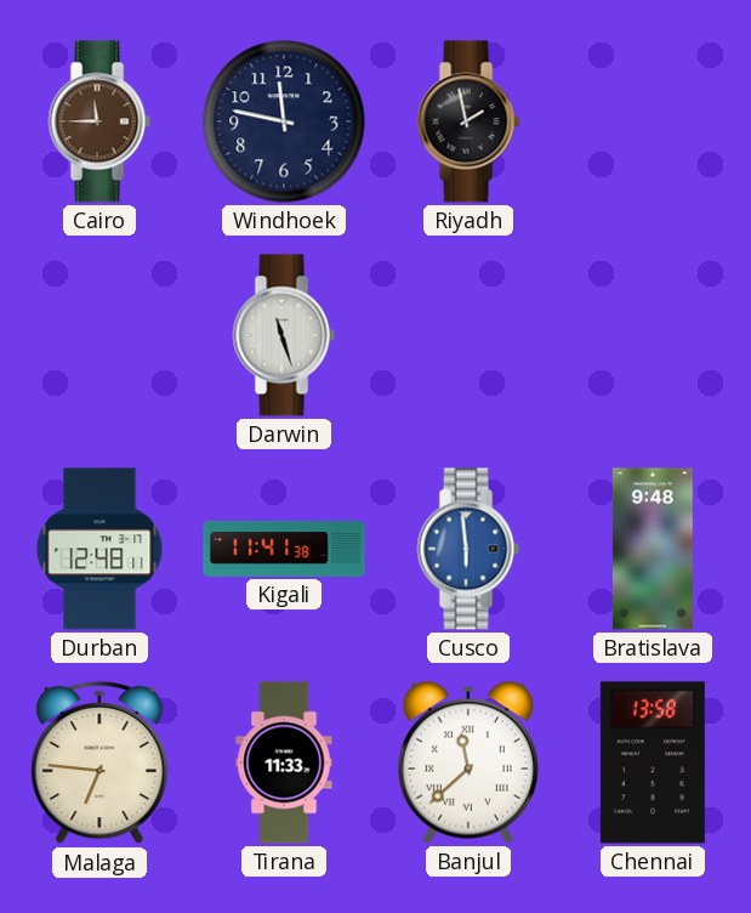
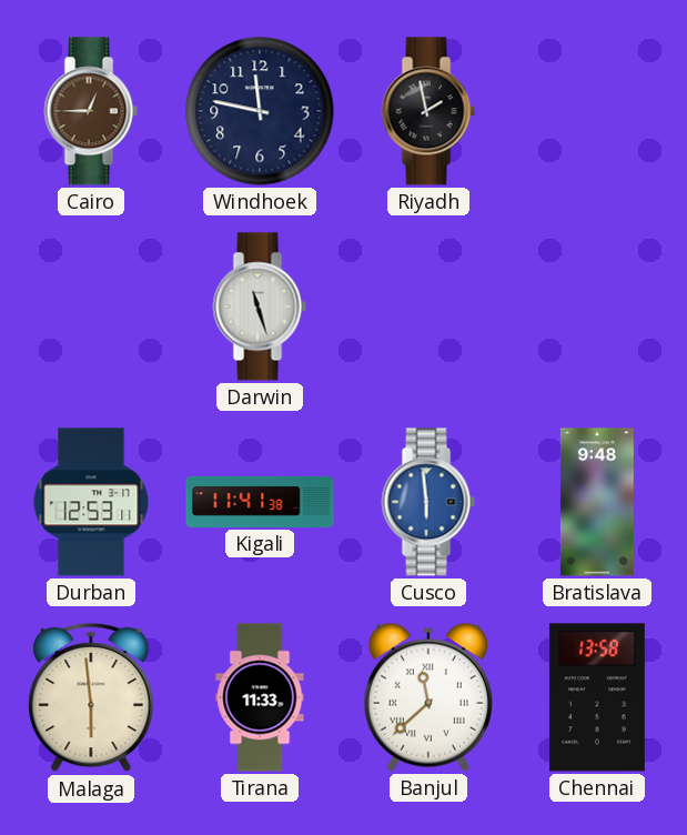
Cairo: 11:45 -> 12:45 (91, 111)
Durban: 12:48 -> 12:53 (91, 502)
Malaga: 6:46 -> 5:59 (91, 697)
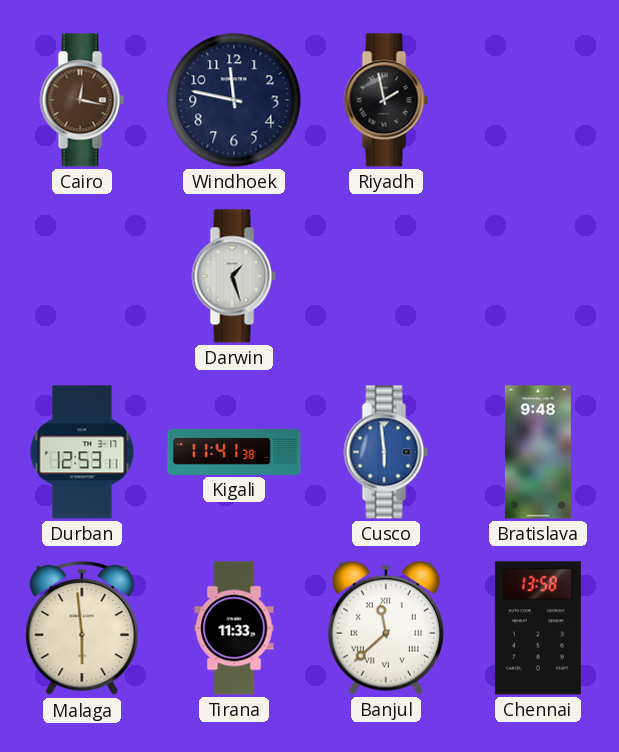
Cairo: 12:45 -> 12:17 (82, 100)
Darwin: 11:27 -> 1:27 (234, 276)
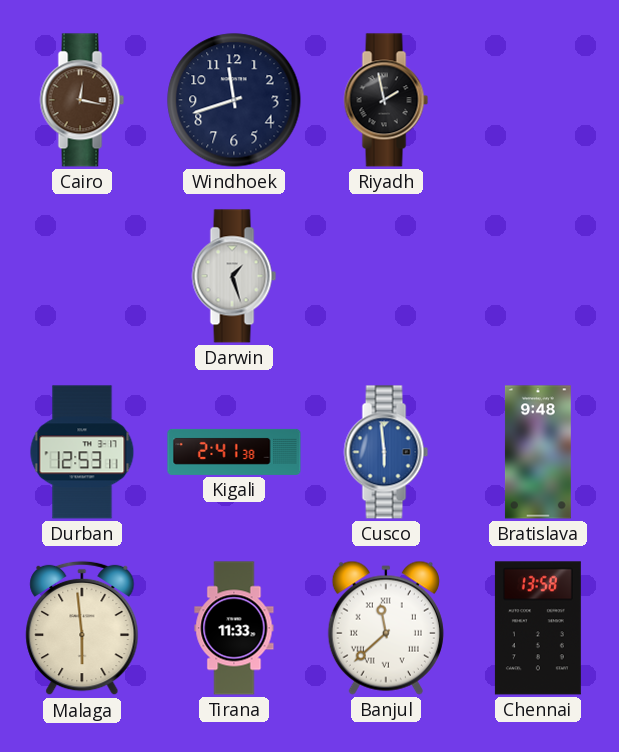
Windhoek: 11:47 -> 11:42 (234, 100)
Kigali: 11:41 -> 2:41 (234, 452)
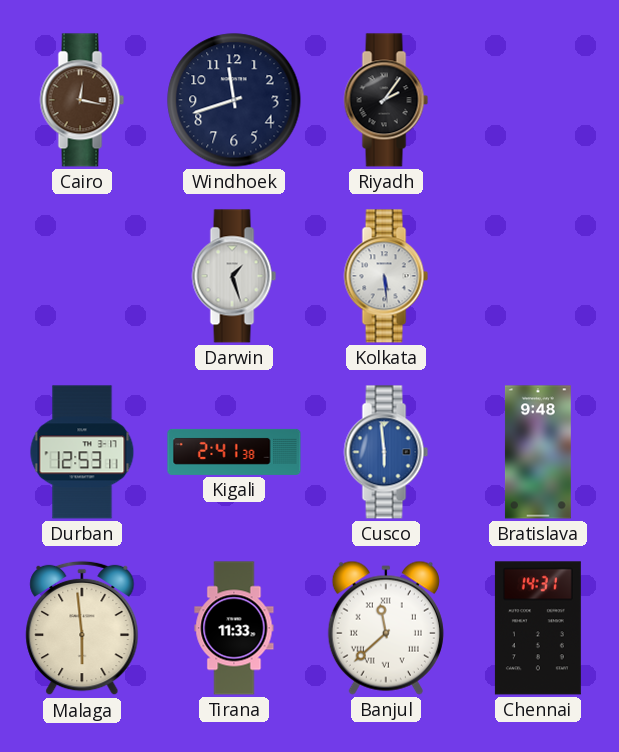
Riyadh: 1:58 -> 2:06 (386, 100)
Kolkata: none -> 5:29 (386, 276)
Chennai: 13:58 -> 14:31 (538, 628)
